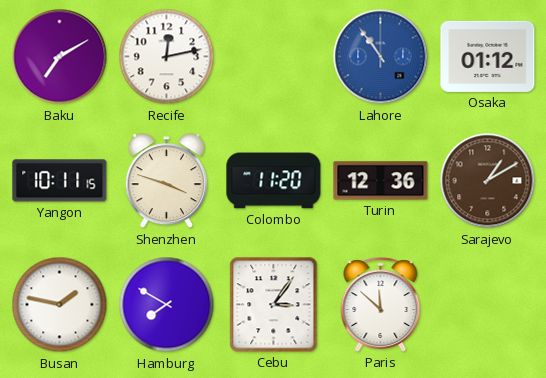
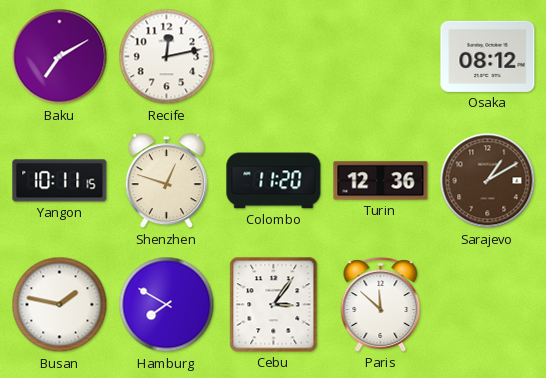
Lahore: 10:54 -> none (381, 57)
Osaka: 01:12 -> 08:12 (488, 56)
Shenzhen: 3:48 -> 12:48 (166, 181)
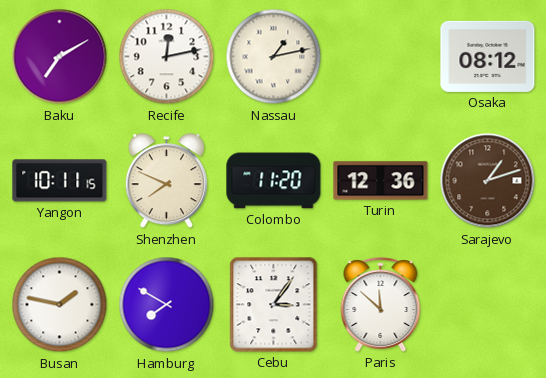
Nassau: none -> 1:13 (274, 57)
Shenzhen: 12:48 -> 7:49 (166, 181)
Sarajevo: 1:10 -> 1:12 (488, 181)
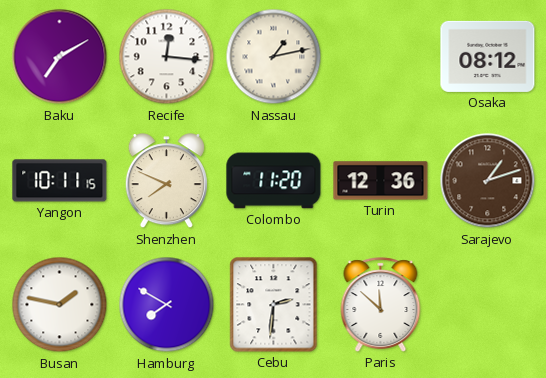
Recife: 12:13 -> 12:16 (167, 57)
Cebu: 3:06 -> 2:31 (274, 305)
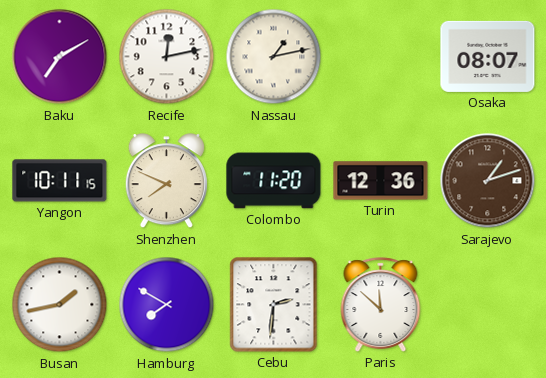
Recife: 12:16 -> 12:13 (167, 57)
Osaka: 08:12 -> 08:07 (488, 56)
Busan: 1:47 -> 1:43 (60, 305)
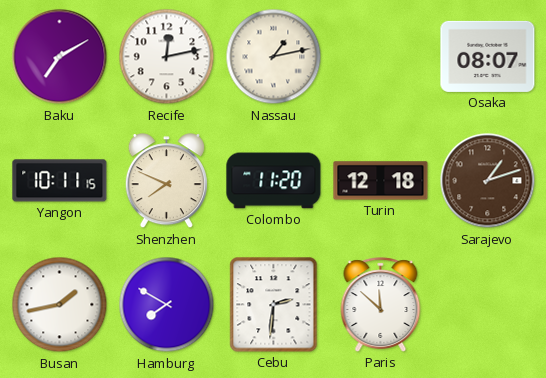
Turin: 12:36 -> 12:18 (381, 181)
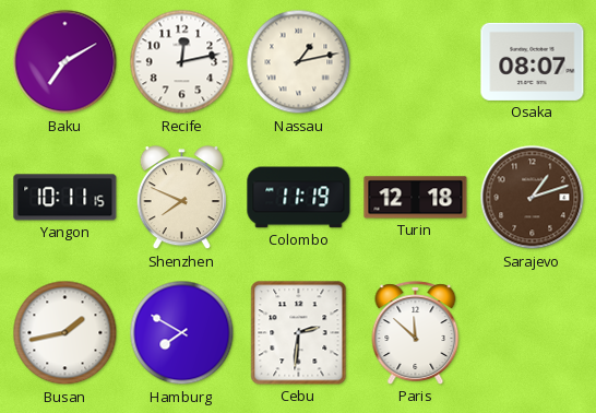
Colombo: 11:20 -> 11:19 (299, 198)
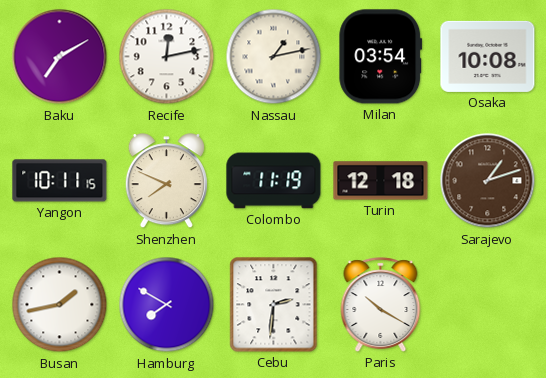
Milan: none -> 03:54 (381, 57)
Osaka: 08:07 -> 10:08 (488, 56)
Paris: 11:52 -> 10:20 (381, 305)
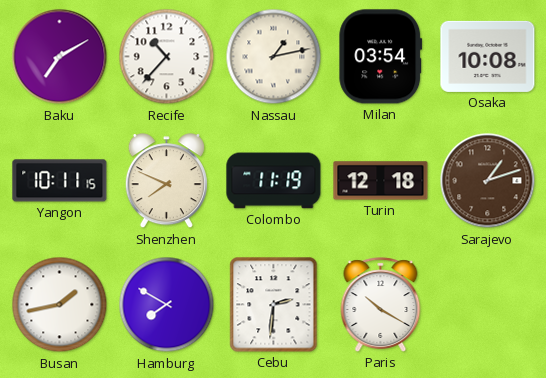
Recife: 12:13 -> 10:37 (167, 57)
